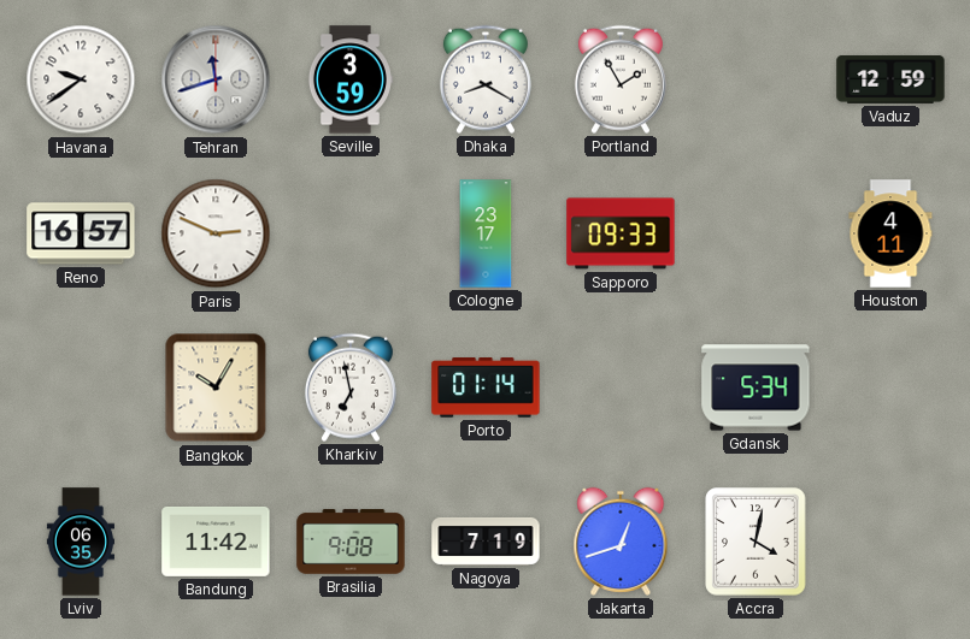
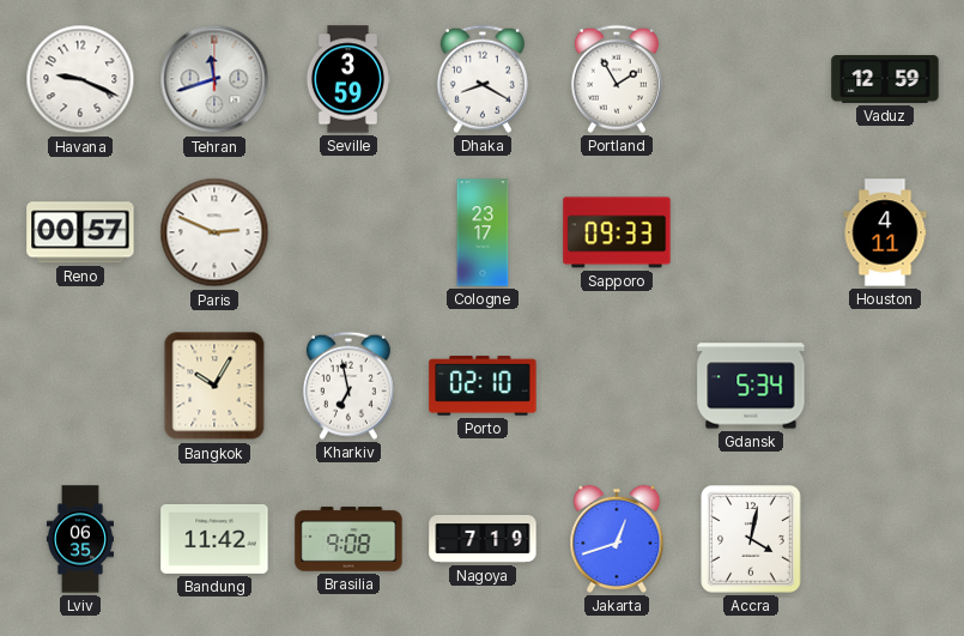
Havana: 9:39 -> 9:19 (80, 79)
Reno: 16:57 -> 00:57 (80, 232)
Porto: 01:14 -> 02:10 (483, 386)
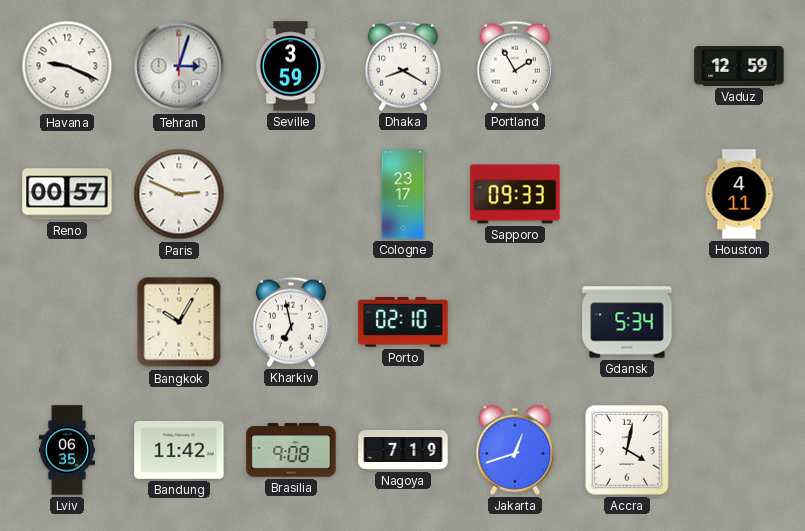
Tehran: 11:42 -> 3:03 (179, 66)
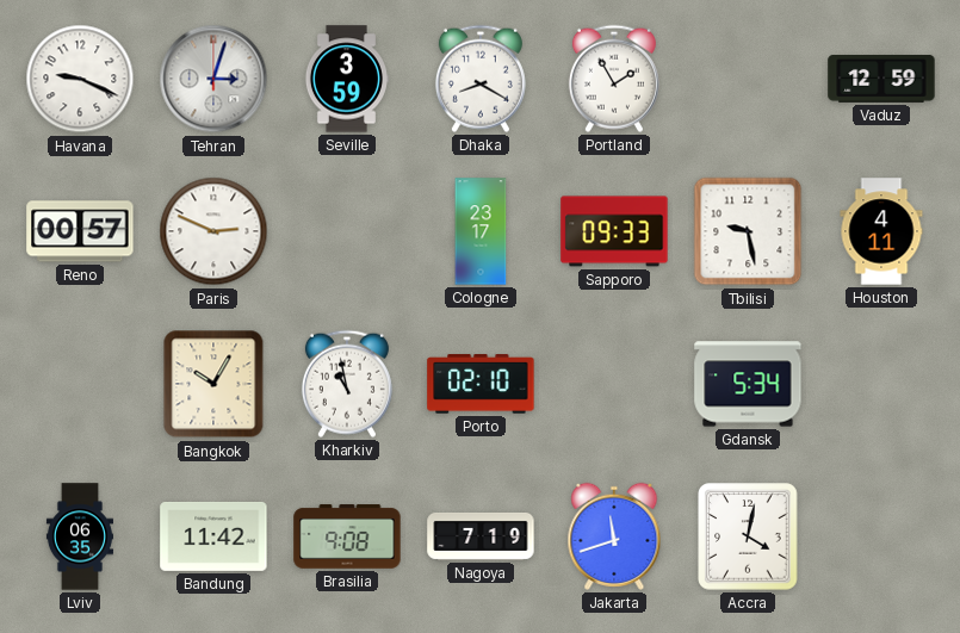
Tbilisi: none -> 9:28 (748, 231)
Kharkiv: 6:58 -> 10:58 (347, 384)
Jakarta: 12:42 -> 11:42 (614, 536)
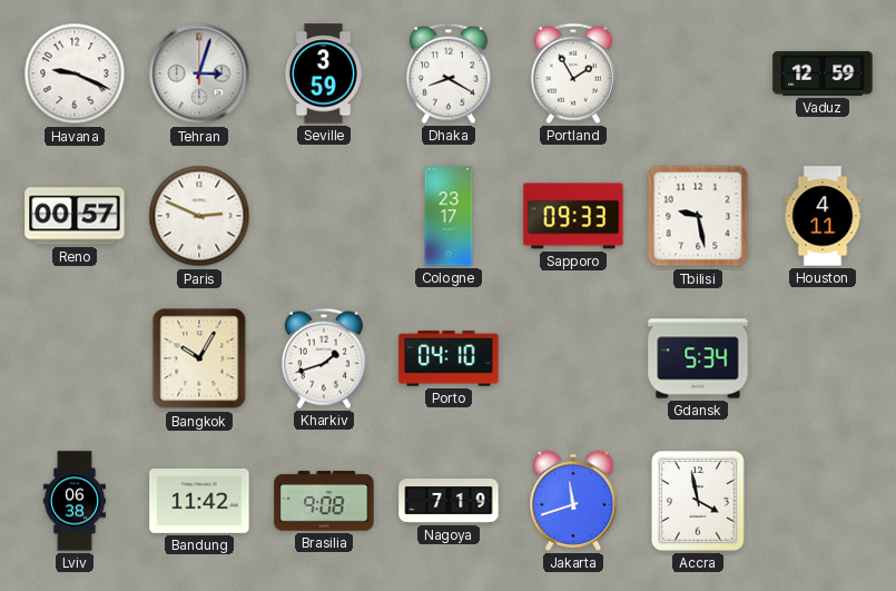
Kharkiv: 10:58 -> 1:42 (324, 358)
Porto: 02:10 -> 04:10 (449, 358)
Lviv: 06:35 -> 06:38 (75, 501)
Accra: 4:02 -> 3:58 (698, 501)
